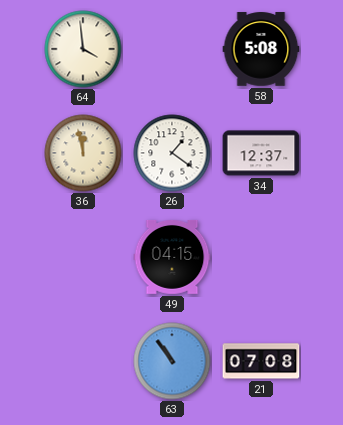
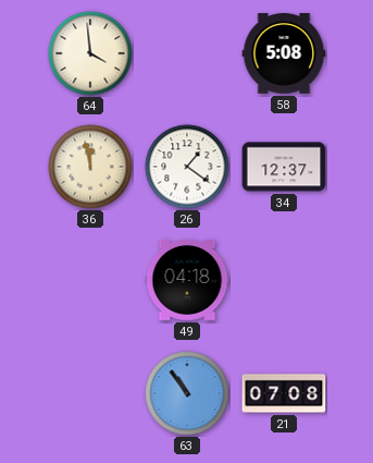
49: 04:15 -> 04:18 (187, 280)
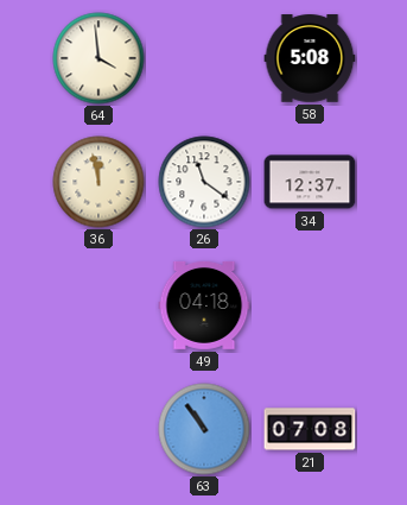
26: 1:21 -> 11:21 (204, 182)
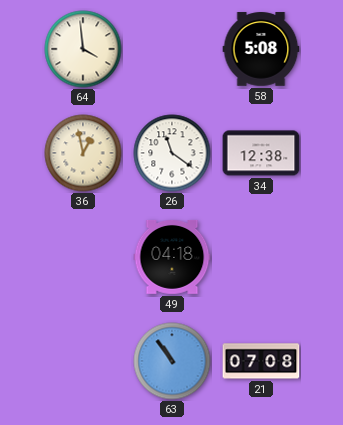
36: 11:58 -> 12:58 (83, 153)
34: 12:37 -> 12:38 (261, 153)
